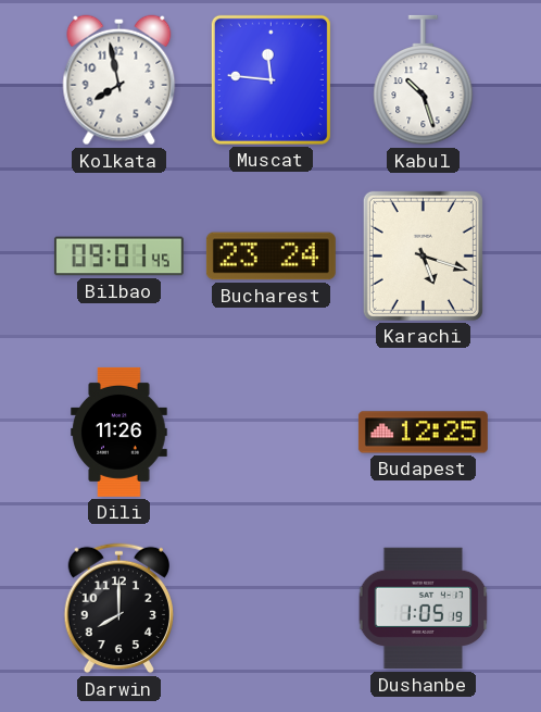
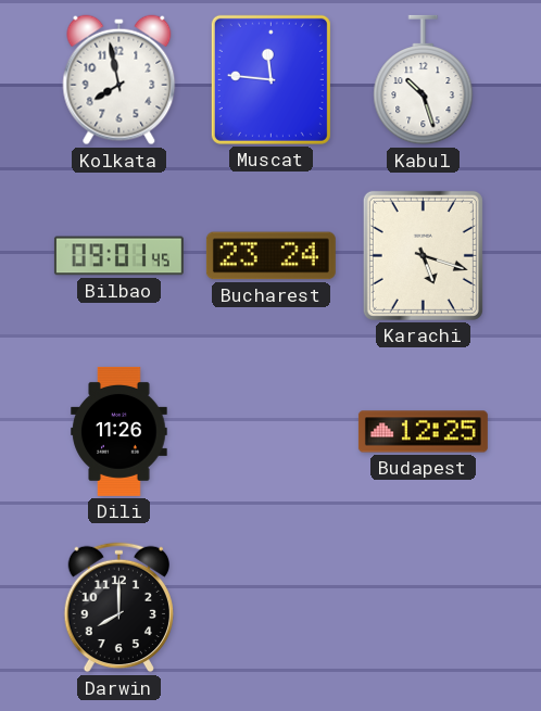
Dushanbe: 1:05 -> none (424, 609)
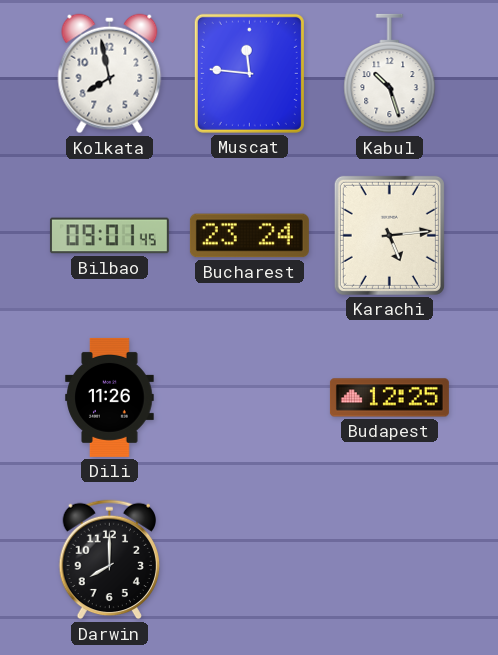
Karachi: 5:18 -> 5:14 (389, 235)
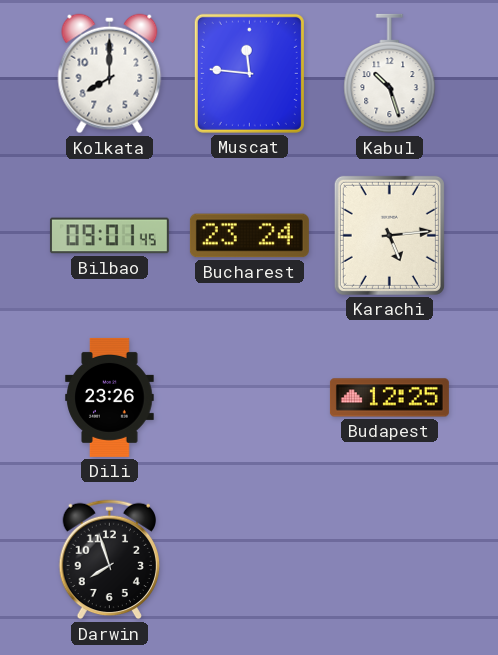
Kolkata: 7:58 -> 8:00 (110, 74)
Dili: 11:26 -> 23:26 (110, 397)
Darwin: 8:00 -> 7:57 (109, 560)
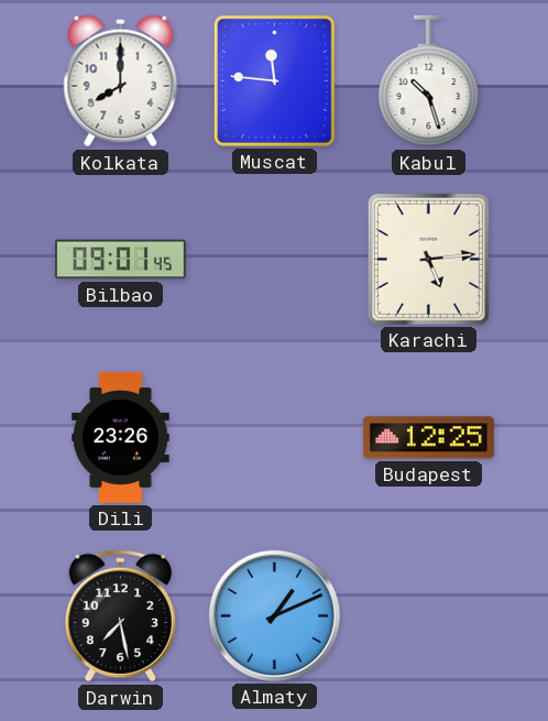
Bucharest: 23:24 -> none (249, 236)
Darwin: 7:57 -> 7:28 (120, 616)
Almaty: none -> 1:11 (274, 615)
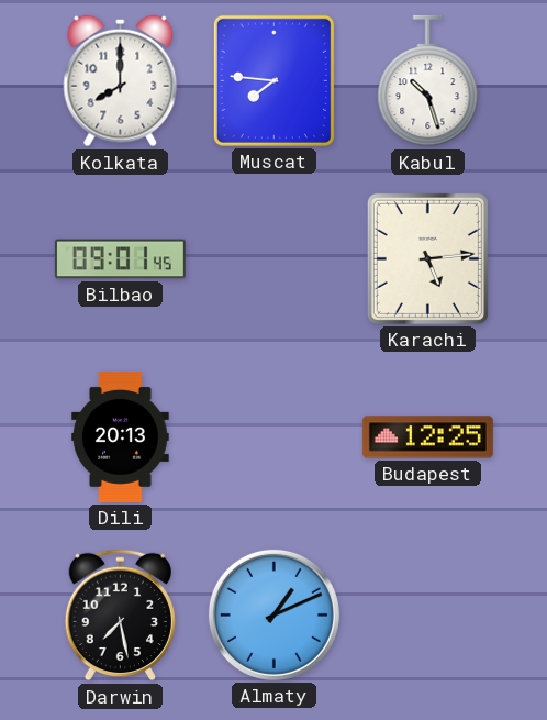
Muscat: 11:46 -> 7:46 (273, 80)
Dili: 23:26 -> 20:13 (121, 436)
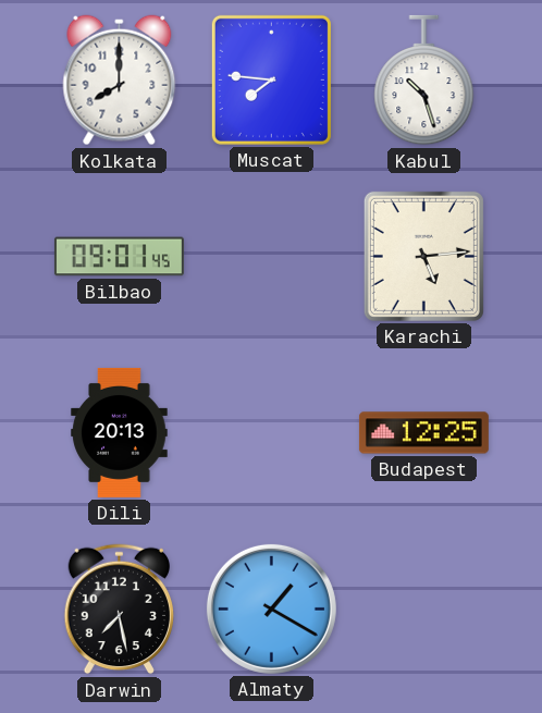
Almaty: 1:11 -> 1:20 (271, 608)
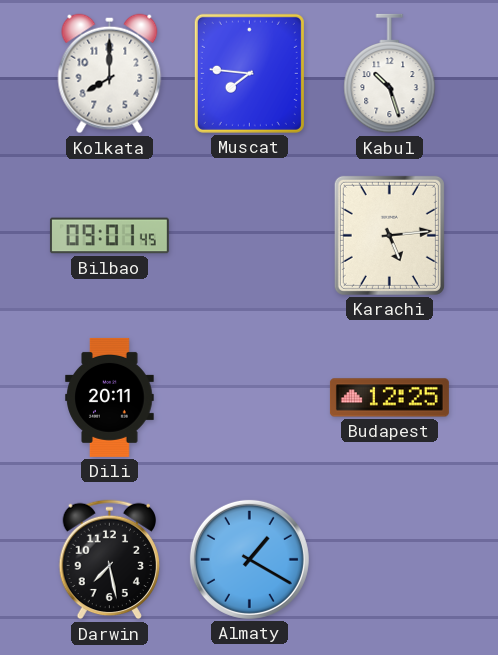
Dili: 20:13 -> 20:11 (110, 397)
